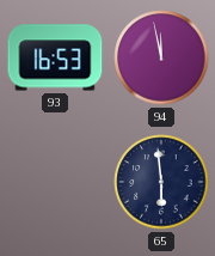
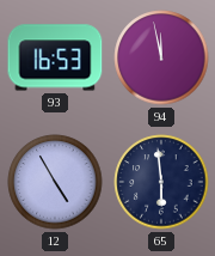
12: none -> 4:55 (55, 182)
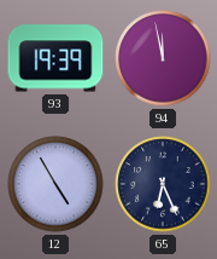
93: 16:53 -> 19:39 (55, 58)
65: 5:59 -> 6:26 (163, 184)
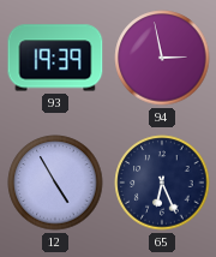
94: 11:58 -> 2:58 (162, 58)
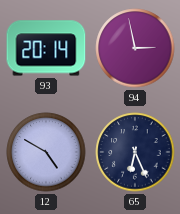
93: 19:39 -> 20:14 (46, 48)
12: 4:55 -> 4:50 (46, 152)
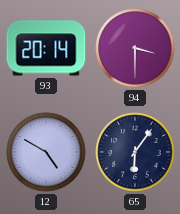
94: 2:58 -> 3:30 (135, 48)
65: 6:26 -> 6:06 (135, 152)
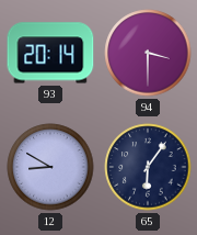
12: 4:50 -> 8:50 (50, 167)
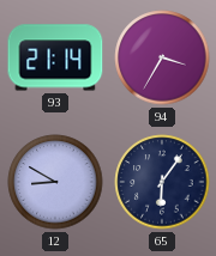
93: 20:14 -> 21:14 (55, 57)
94: 3:30 -> 3:35 (162, 57)
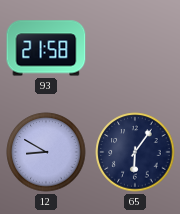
93: 21:14 -> 21:58 (46, 48)
94: 3:35 -> none (162, 57)
